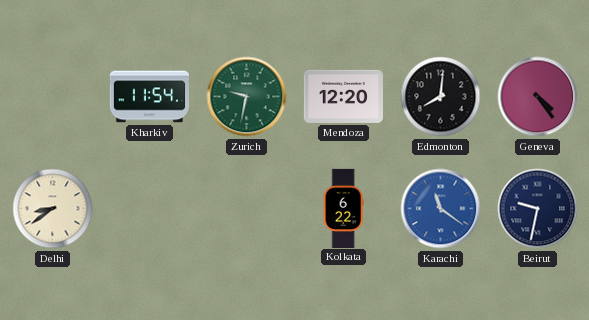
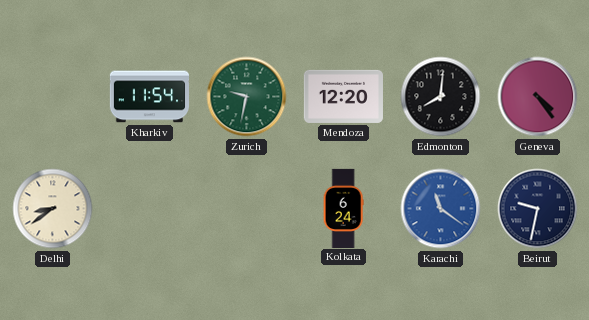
Kolkata: 6:22 -> 6:24 (343, 208)
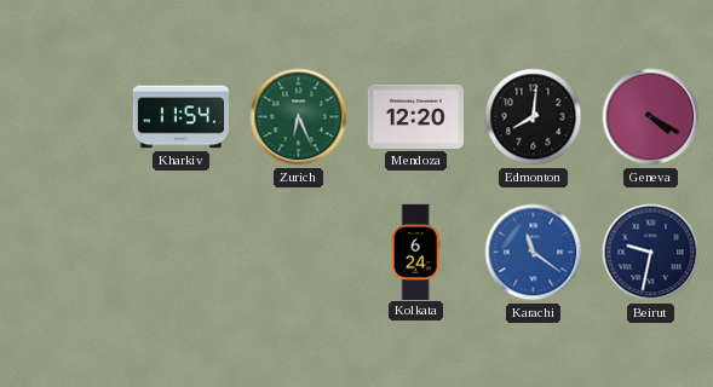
Zurich: 9:32 -> 6:26 (299, 117)
Geneva: 4:24 -> 4:20 (651, 117)
Delhi: 8:39 -> none (53, 209)
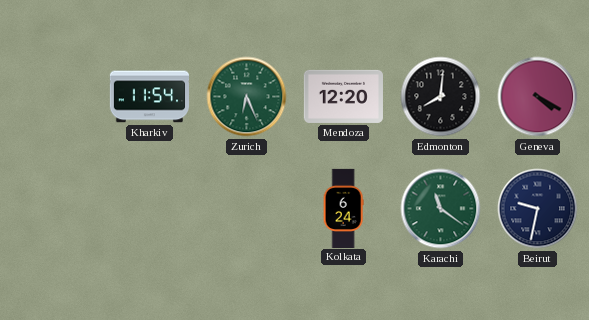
Karachi dial: blue -> green (441, 209)
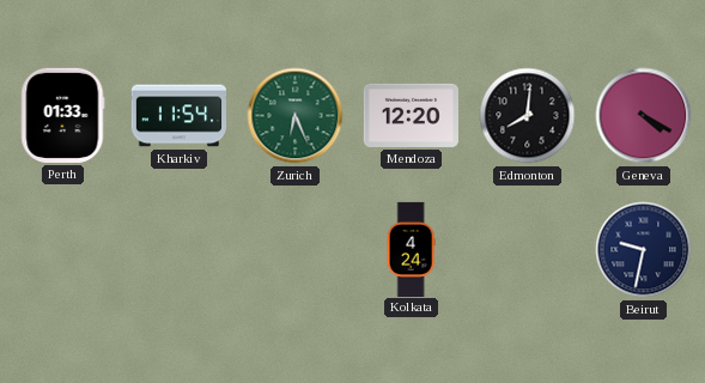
Perth: none -> 01:33 (62, 115)
Kolkata: 6:24 -> 4:24 (411, 249)
Karachi: 11:21 -> none (441, 209)
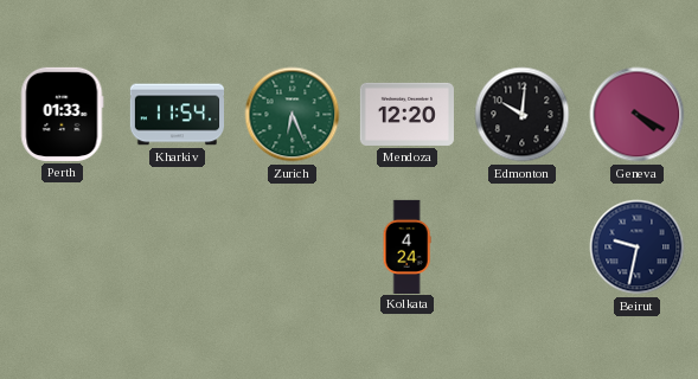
Edmonton: 8:01 -> 10:01 (523, 115)
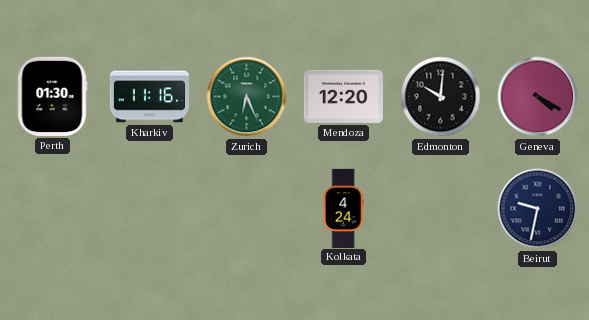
Perth: 01:33 -> 01:30 (52, 96)
Kharkiv: 11:54 -> 11:16 (149, 97)
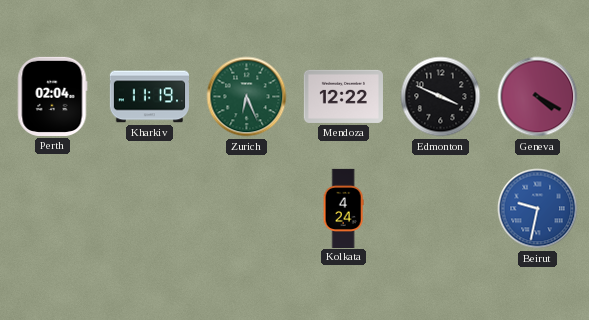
Perth: 01:30 -> 02:04 (52, 96)
Kharkiv: 11:16 -> 11:19 (149, 97)
Mendoza: 12:20 -> 12:22 (343, 96)
Edmonton: 10:01 -> 3:49 (441, 97)
Beirut dial: navy -> blue (538, 209)
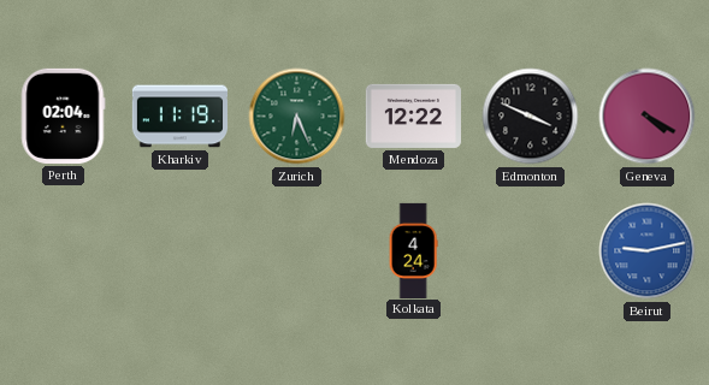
Beirut: 9:32 -> 9:13 (648, 251)
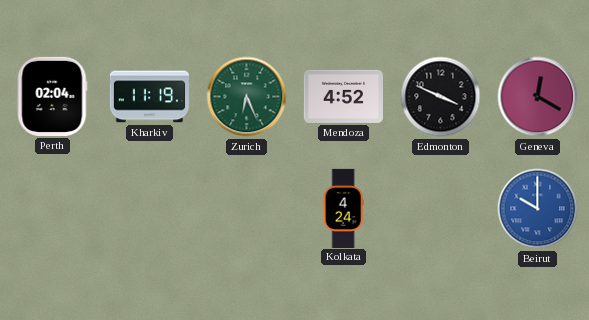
Mendoza: 12:22 -> 4:52 (343, 96)
Geneva: 4:20 -> 12:20 (538, 97)
Beirut: 9:13 -> 10:00 (538, 209)
